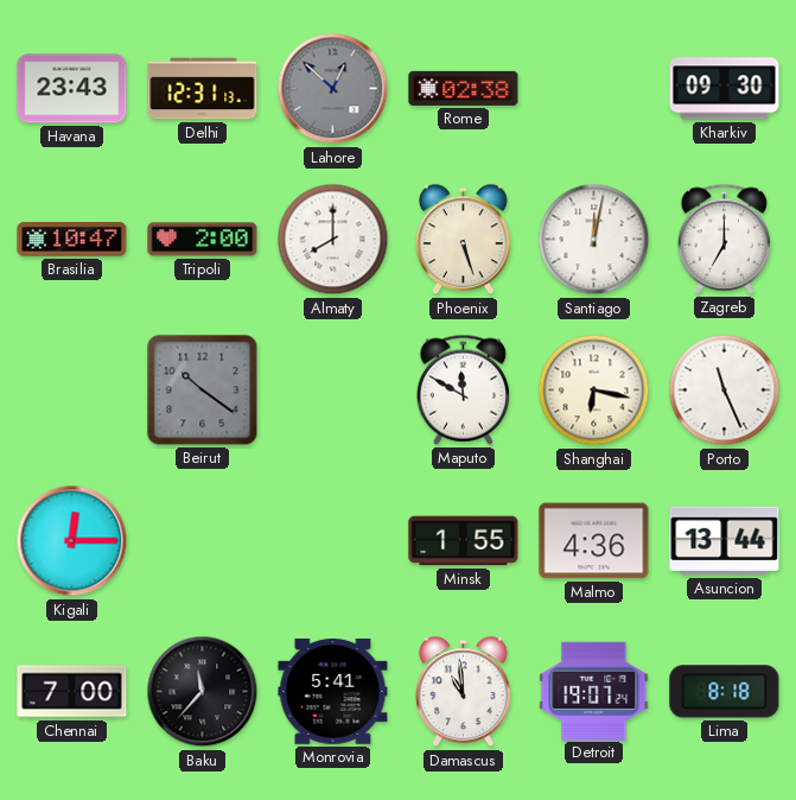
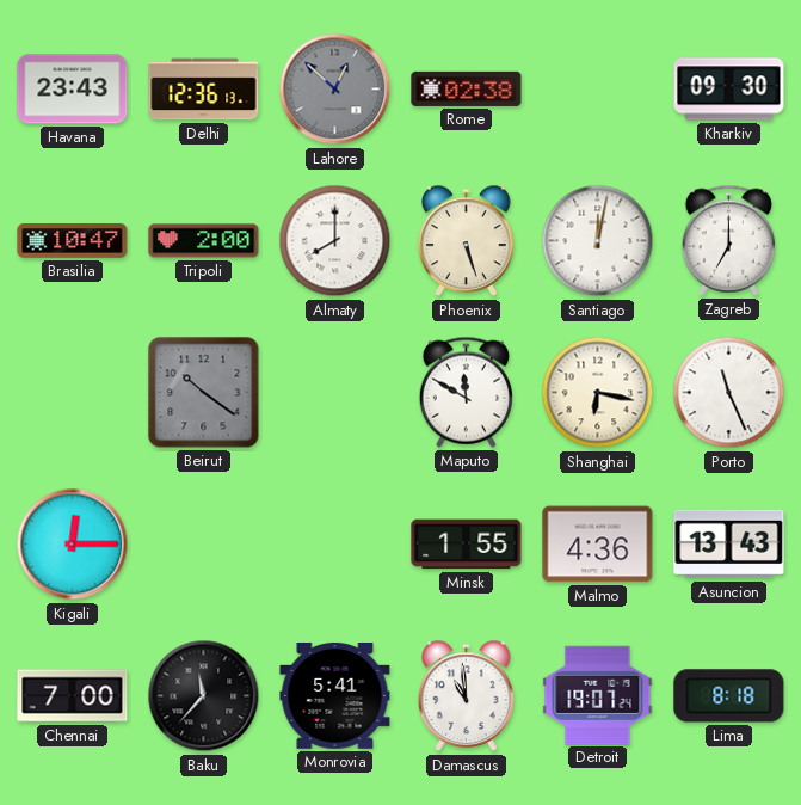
Delhi: 12:31 -> 12:36 (204, 90)
Asuncion: 13:44 -> 13:43 (729, 545)
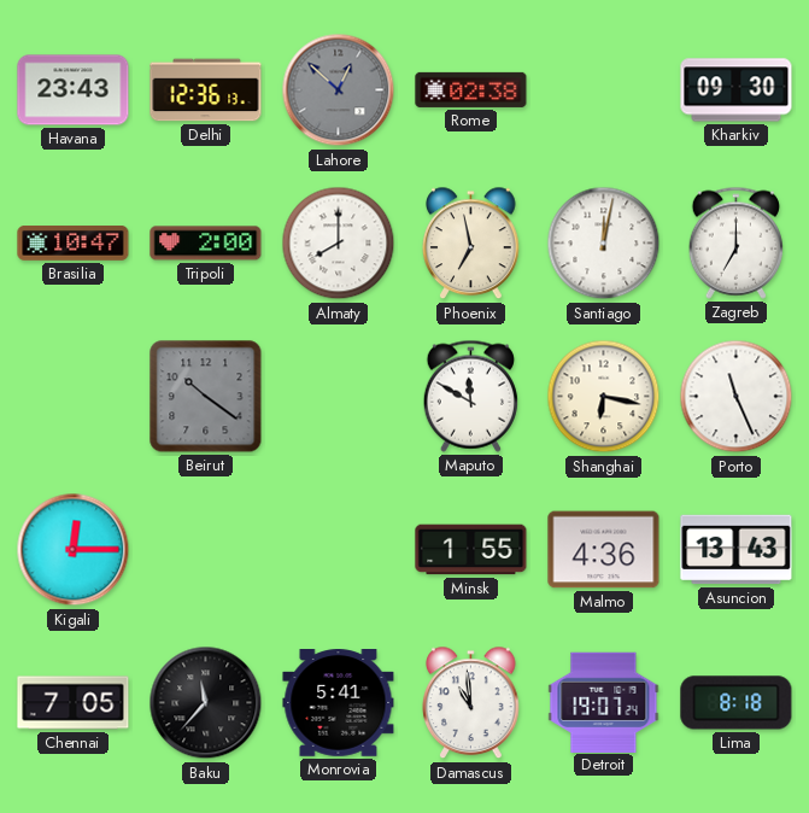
Phoenix: 5:27 -> 6:58 (471, 244)
Chennai: 7:00 -> 7:05 (74, 703)
